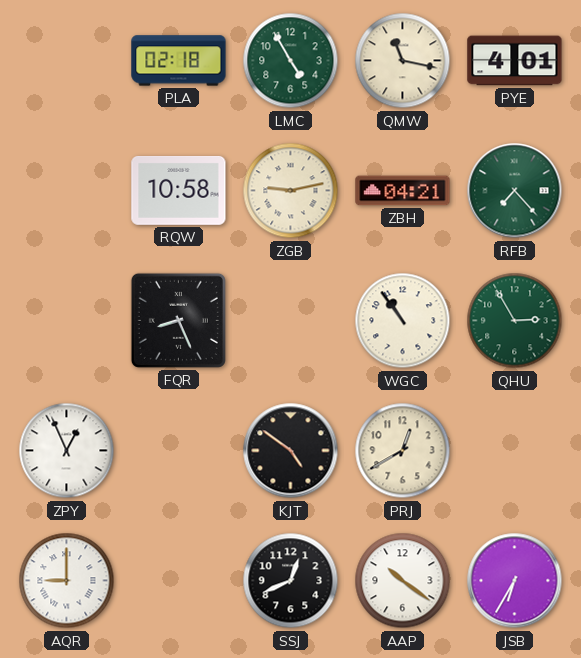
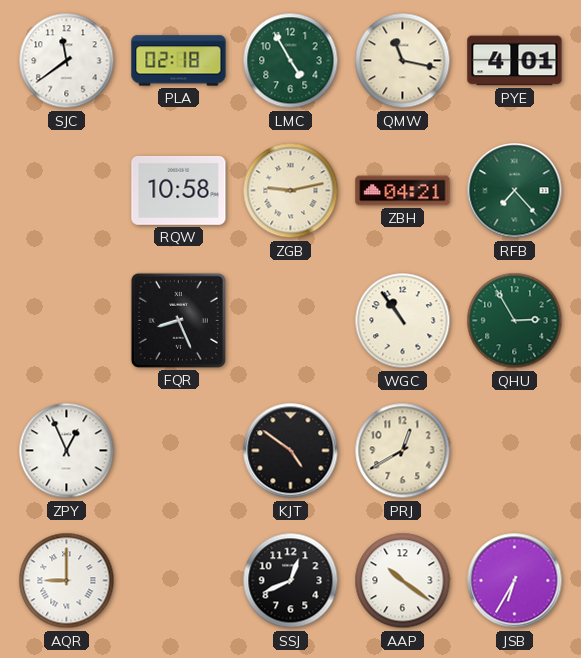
SJC: none -> 11:39 (67, 61)
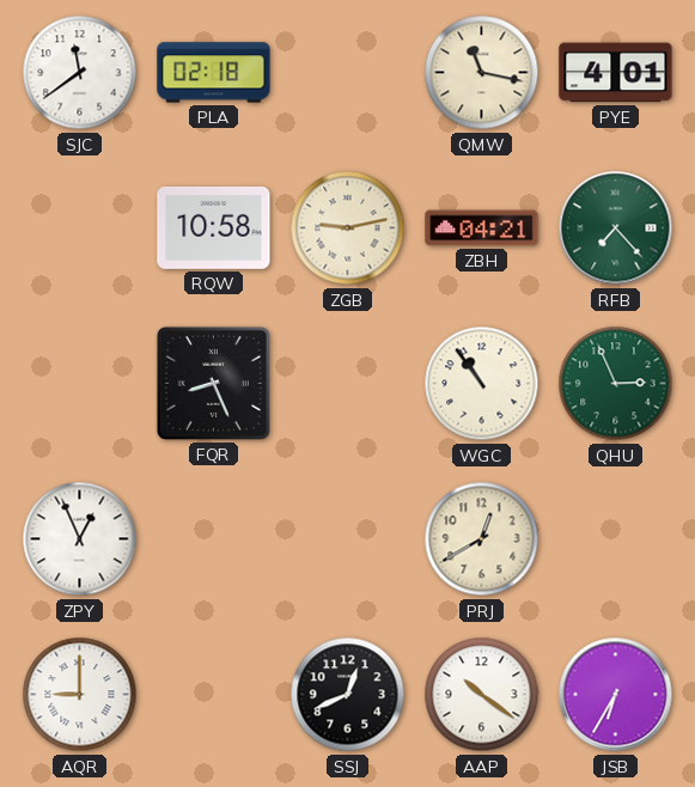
LMC: 4:55 -> none (291, 61)
QHU: 2:55 -> 2:56 (616, 384)
KJT: 4:51 -> none (291, 451)
